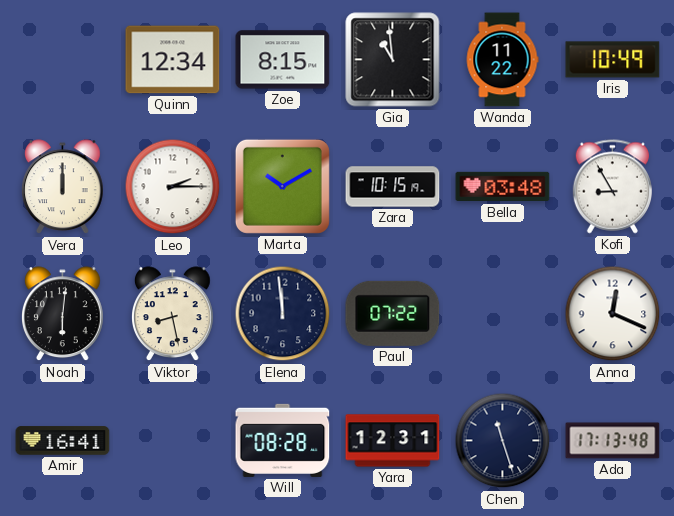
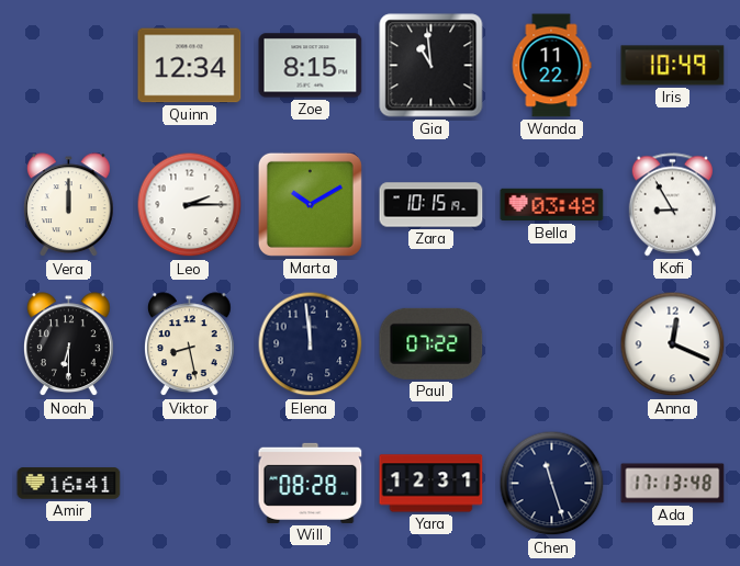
Noah: 6:01 -> 6:30 (69, 344)
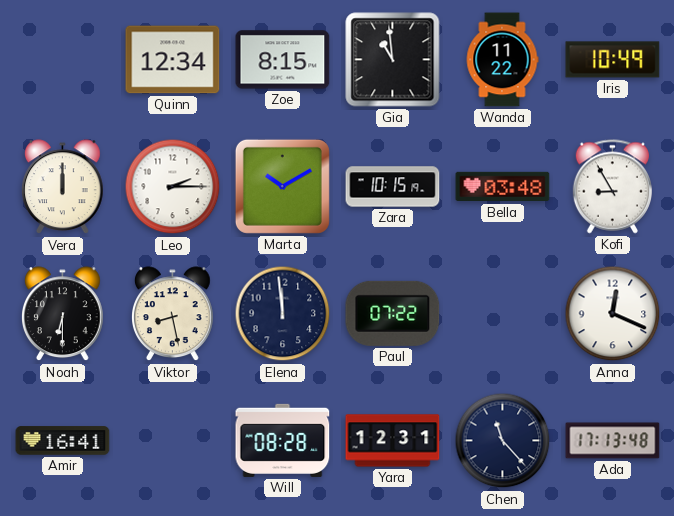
Chen: 11:27 -> 11:23 (503, 441)
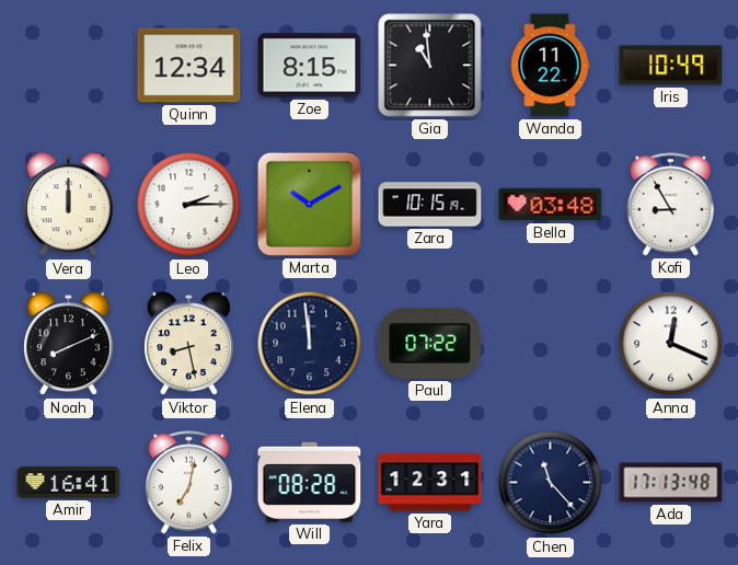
Noah: 6:30 -> 8:11 (69, 344)
Felix: none -> 7:02 (188, 483)
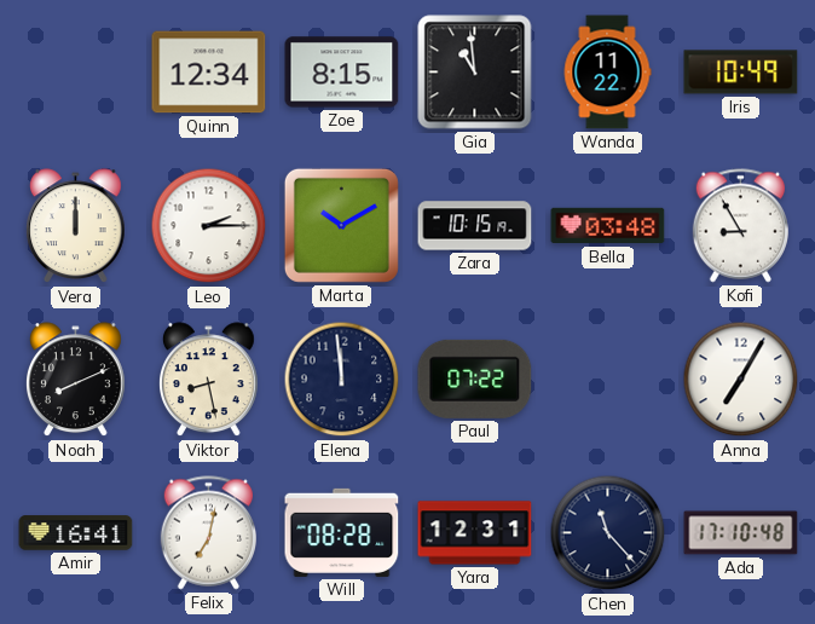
Anna: 12:19 -> 7:05 (741, 380)
Ada: 17:13 -> 17:10 (741, 533)
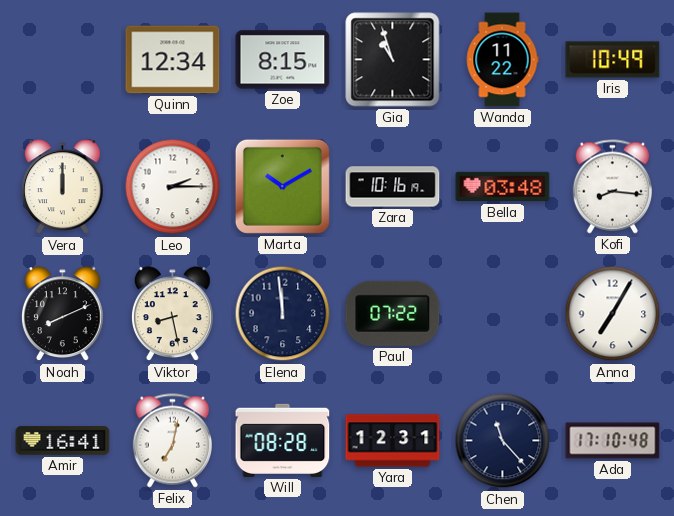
Gia: 10:59 -> 10:57 (393, 60)
Zara: 10:15 -> 10:16 (393, 187)
Kofi: 8:55 -> 8:16 (612, 187)
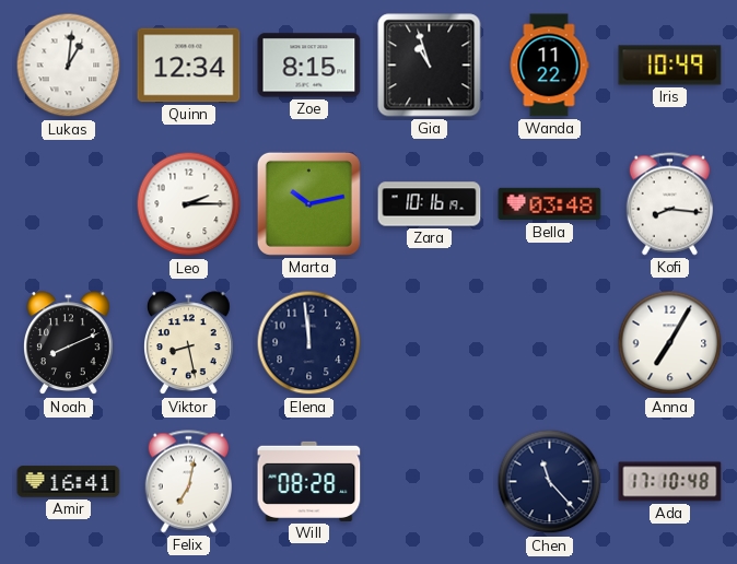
Lukas: none -> 1:01 (69, 66)
Vera: 12:00 -> none (63, 187)
Marta: 10:10 -> 10:13 (308, 203)
Paul: 07:22 -> none (393, 313)
Yara: 12:31 -> none (393, 441)
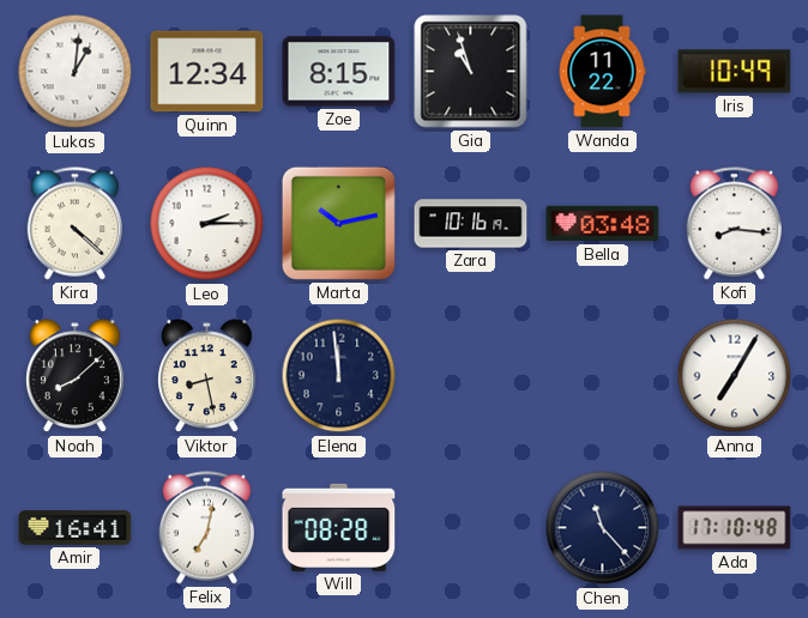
Kira: none -> 4:22 (74, 224)
Noah: 8:11 -> 8:08 (76, 376)
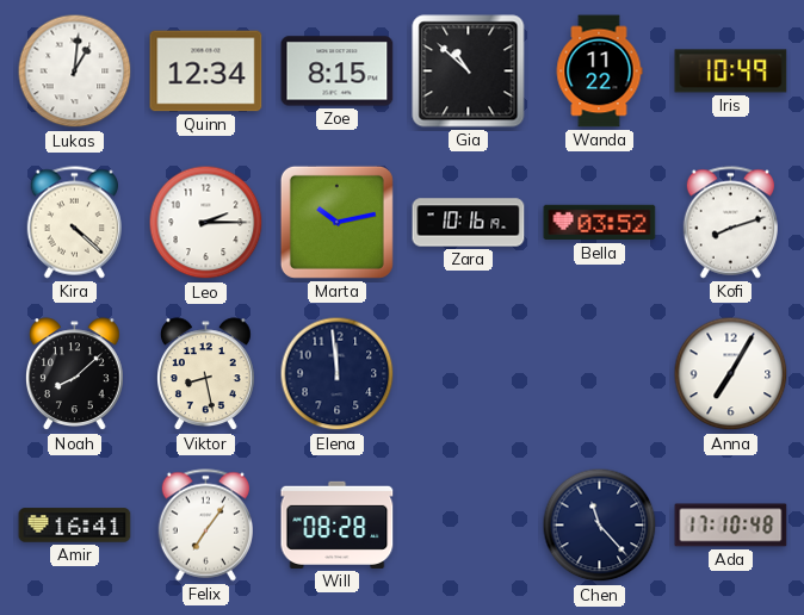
Gia: 10:57 -> 10:52 (469, 72)
Bella: 03:48 -> 03:52 (600, 223)
Kofi: 8:16 -> 8:12 (730, 223)
Felix: 7:02 -> 7:06 (205, 526)
